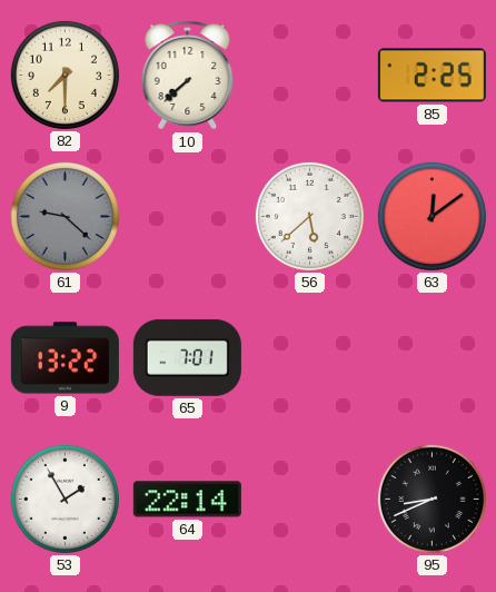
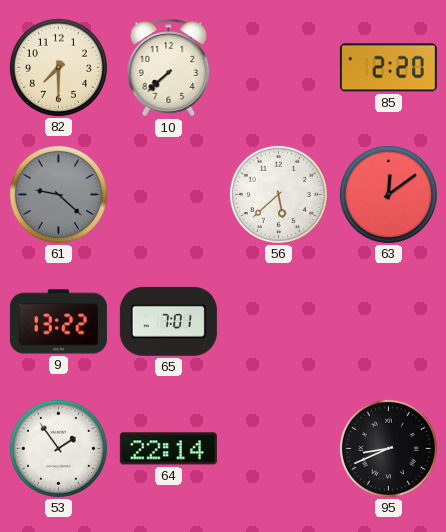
85: 2:25 -> 2:20 (388, 68)
53: 1:55 -> 1:54 (58, 448)
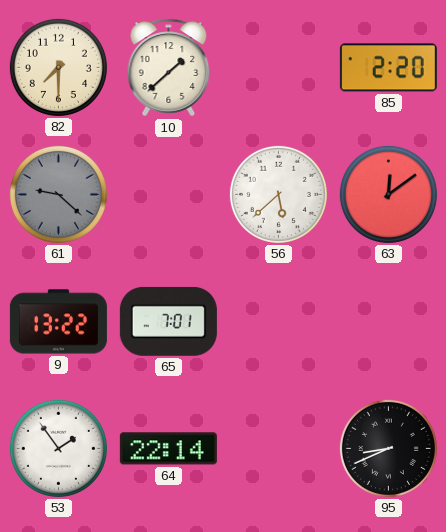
10: 7:38 -> 1:38 (169, 68)
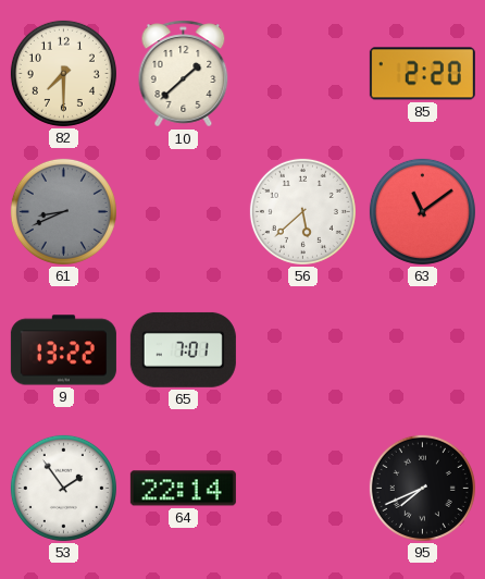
61: 9:22 -> 8:41 (63, 211)
63: 12:09 -> 11:09 (422, 211)
95: 8:41 -> 7:41 (422, 488)
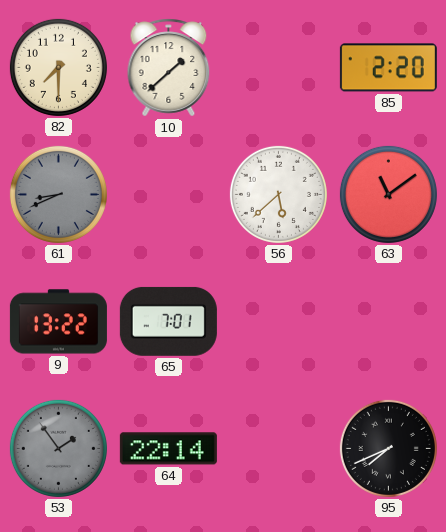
53 dial: white -> grey (58, 448)
